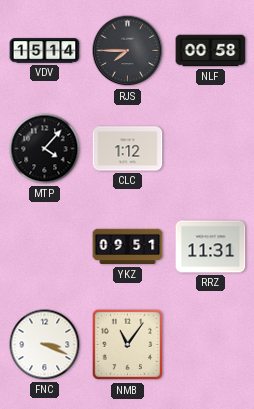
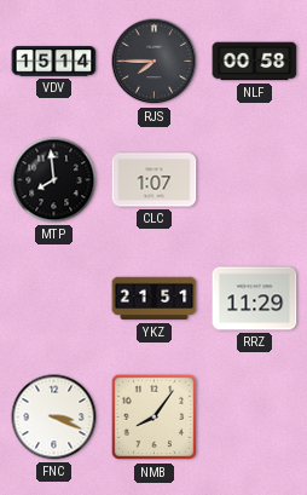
MTP: 4:07 -> 7:59 (54, 180)
CLC: 1:12 -> 1:07 (155, 180)
YKZ: 09:51 -> 21:51 (155, 299)
RRZ: 11:31 -> 11:29 (255, 299)
NMB: 11:06 -> 8:06 (155, 418)
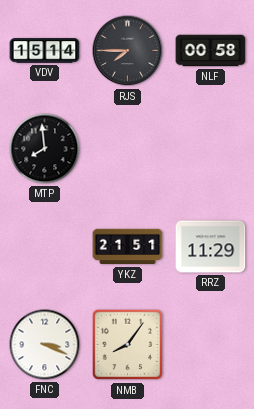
CLC: 1:07 -> none (155, 180)
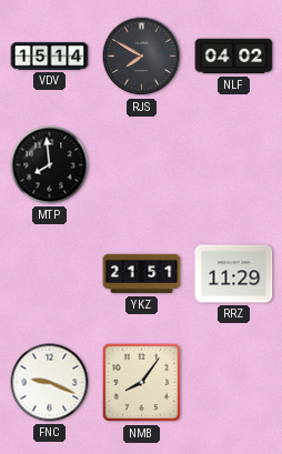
RJS: 7:45 -> 7:50 (142, 57)
NLF: 00:58 -> 04:02 (234, 57)
FNC: 3:19 -> 9:19 (50, 383)
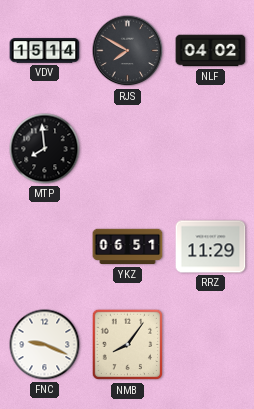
YKZ: 21:51 -> 06:51 (128, 247)
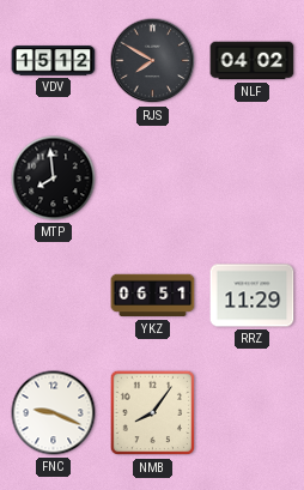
VDV: 15:14 -> 15:12 (54, 61)
